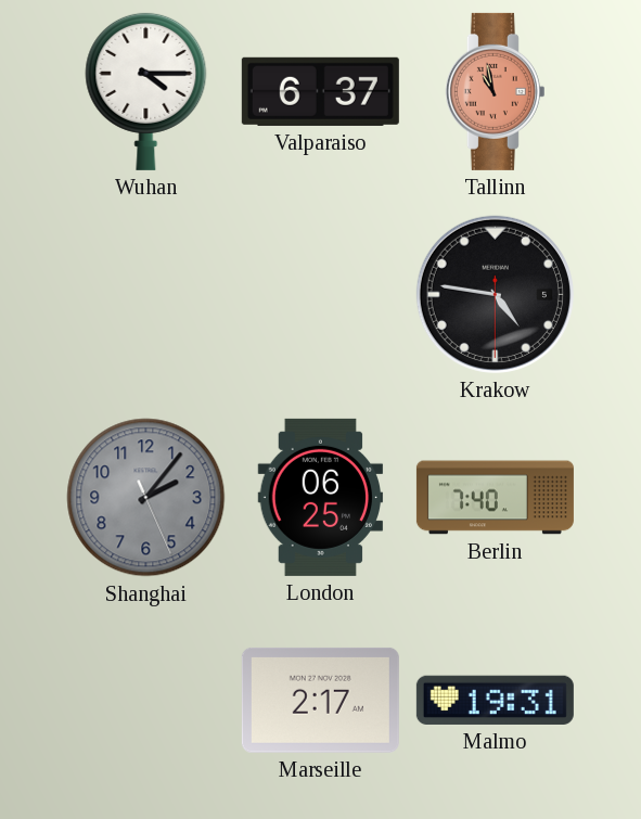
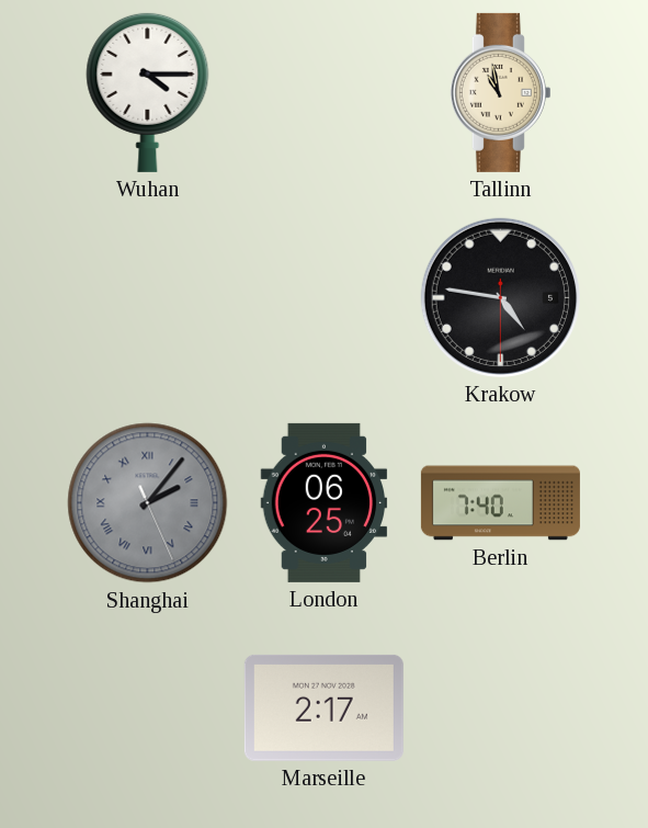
Valparaiso: 6:37 -> none (320, 91)
Tallinn dial: salmon -> cream (500, 92)
Shanghai numerals: Arabic -> Roman (148, 503)
Malmo: 19:31 -> none (495, 700)
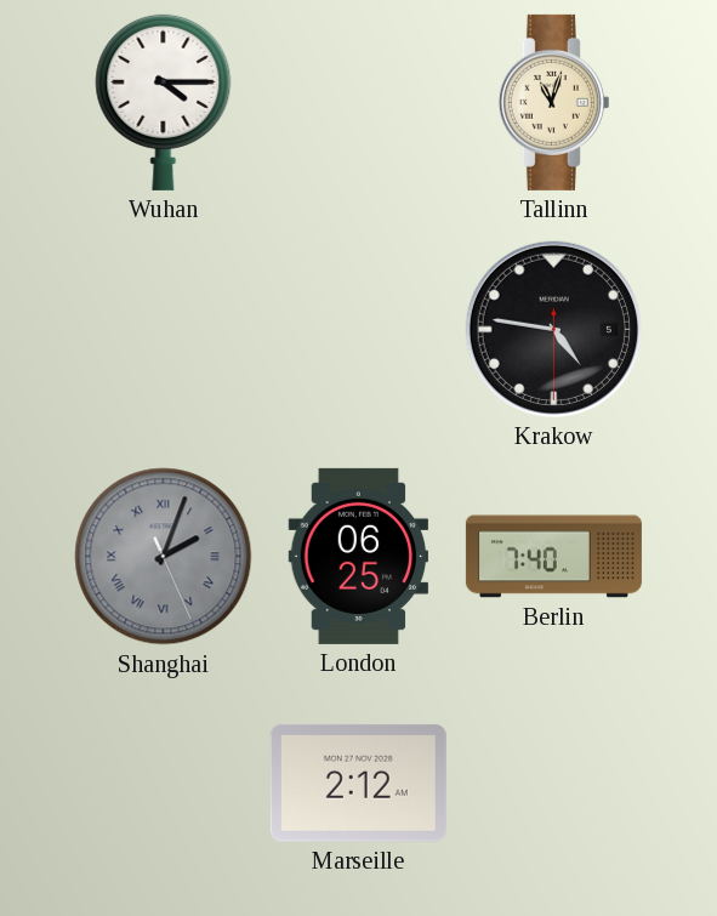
Tallinn: 10:58 -> 11:03 (553, 102)
Shanghai: 2:06 -> 2:03 (164, 557)
Marseille: 2:17 -> 2:12 (358, 783)
